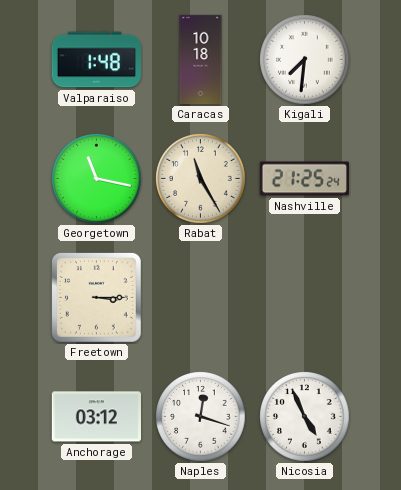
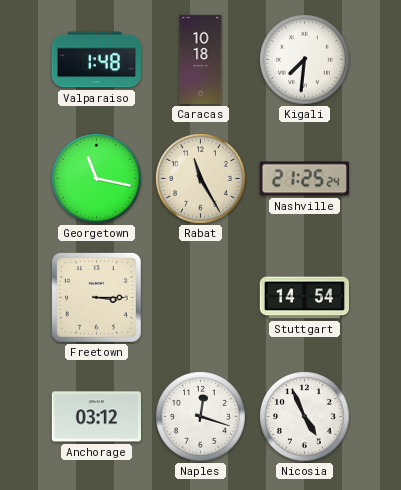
Stuttgart: none -> 14:54 (305, 298)
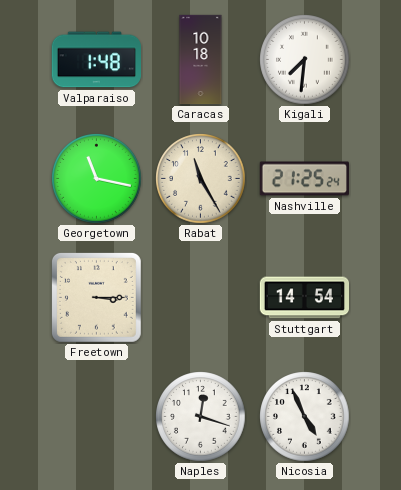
Anchorage: 03:12 -> none (96, 417)
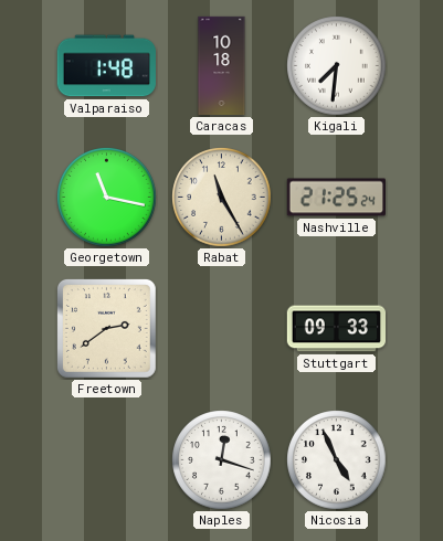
Freetown: 3:15 -> 2:39 (106, 328)
Stuttgart: 14:54 -> 09:33 (337, 329)
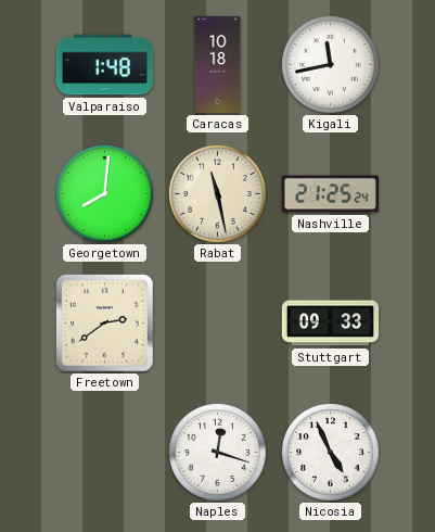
Kigali: 7:31 -> 11:43 (331, 65)
Georgetown: 11:17 -> 8:01 (105, 194)
Rabat: 11:25 -> 11:28 (218, 194)
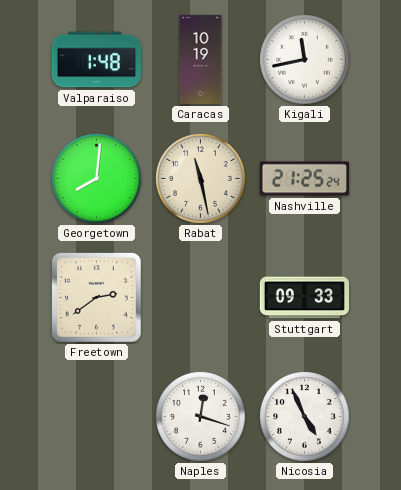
Caracas: 10:18 -> 10:19 (201, 60)
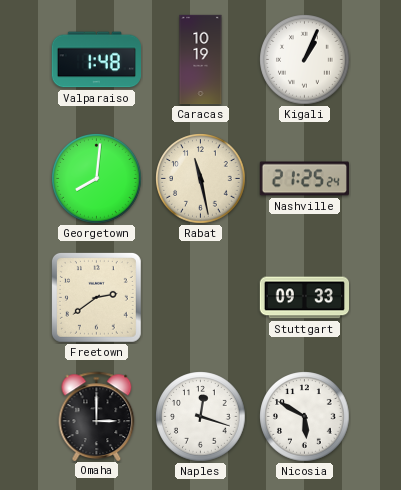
Kigali: 11:43 -> 1:04 (305, 60)
Omaha: none -> 3:00 (97, 416)
Nicosia: 4:56 -> 5:50 (305, 417)
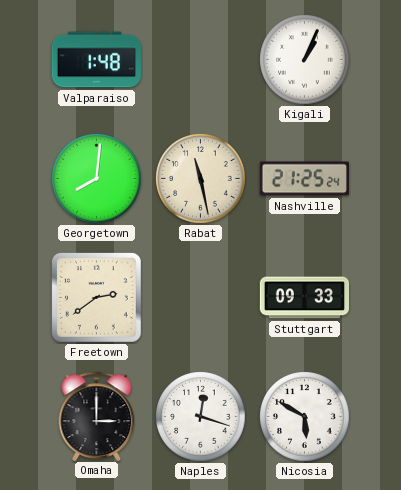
Caracas: 10:19 -> none (201, 60)
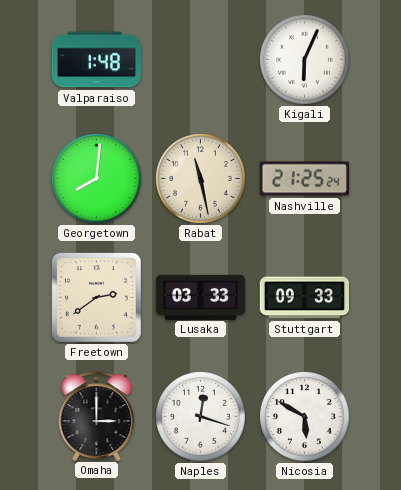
Kigali: 1:04 -> 6:04 (305, 60)
Lusaka: none -> 03:33 (201, 297)
